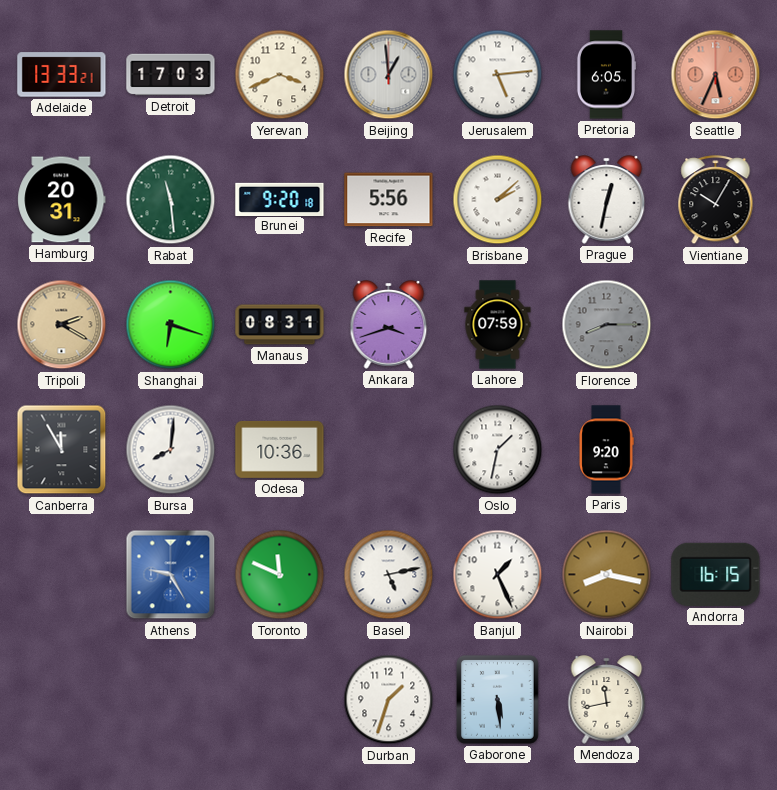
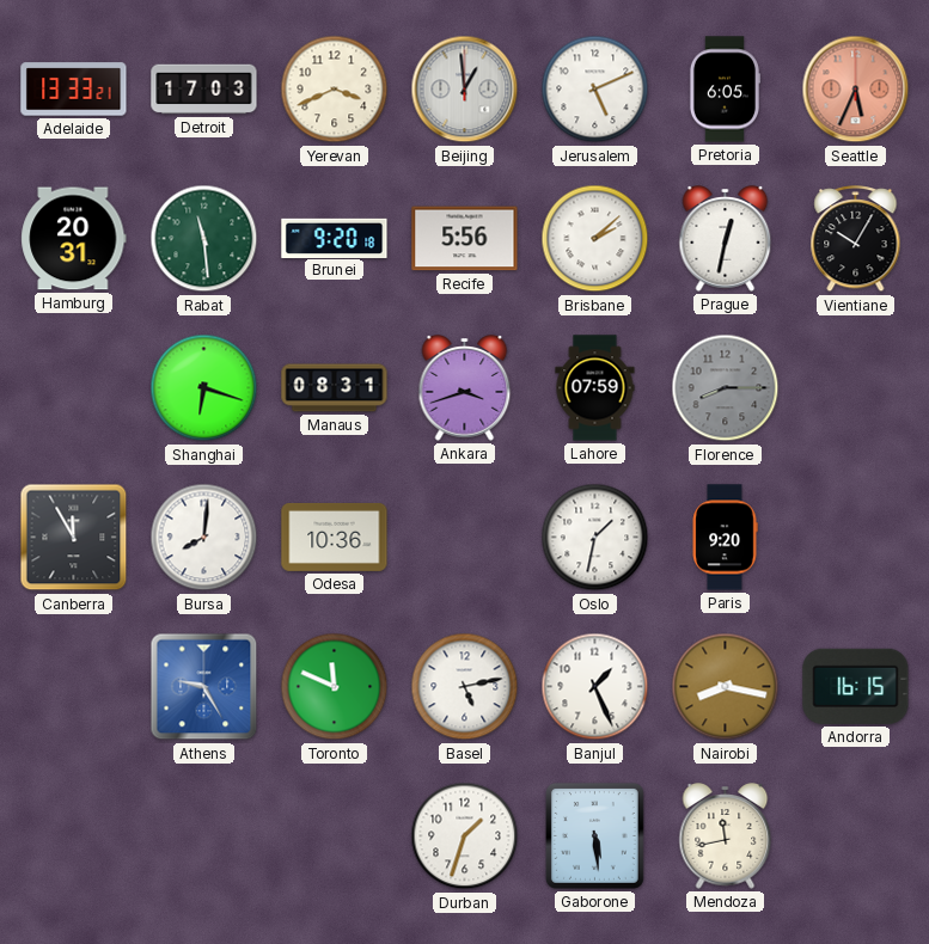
Jerusalem: 5:14 -> 5:11 (595, 90)
Tripoli: 2:20 -> none (62, 325)
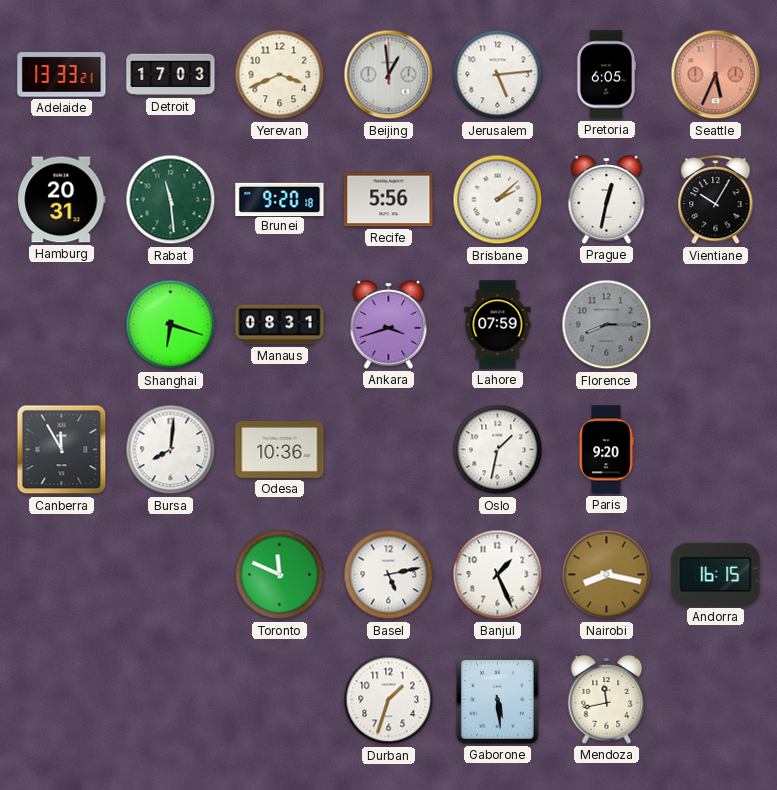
Jerusalem: 5:11 -> 5:14 (498, 75)
Athens: 9:25 -> none (204, 687)
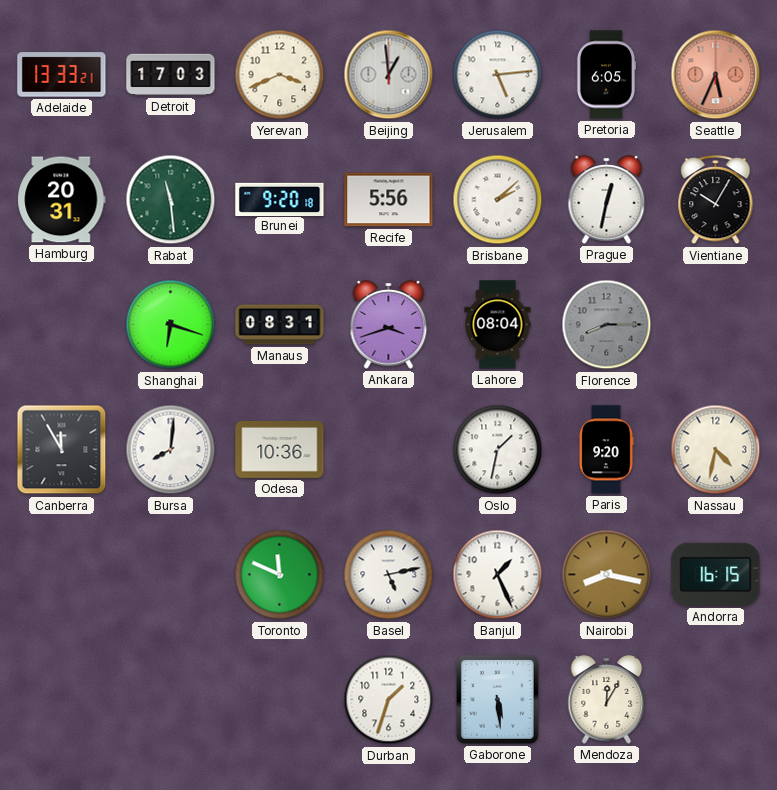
Lahore: 07:59 -> 08:04 (498, 325)
Nassau: none -> 4:32 (716, 450)
Mendoza: 11:43 -> 12:05 (607, 700)
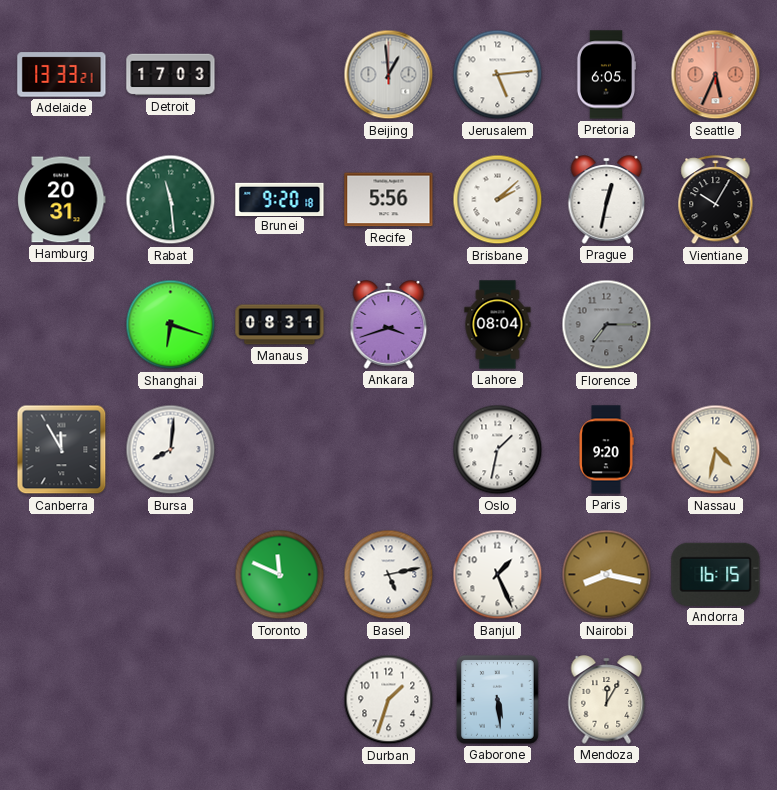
Yerevan: 3:41 -> none (280, 75)
Florence: 8:15 -> 7:15 (607, 325)
Odesa: 10:36 -> none (280, 449)
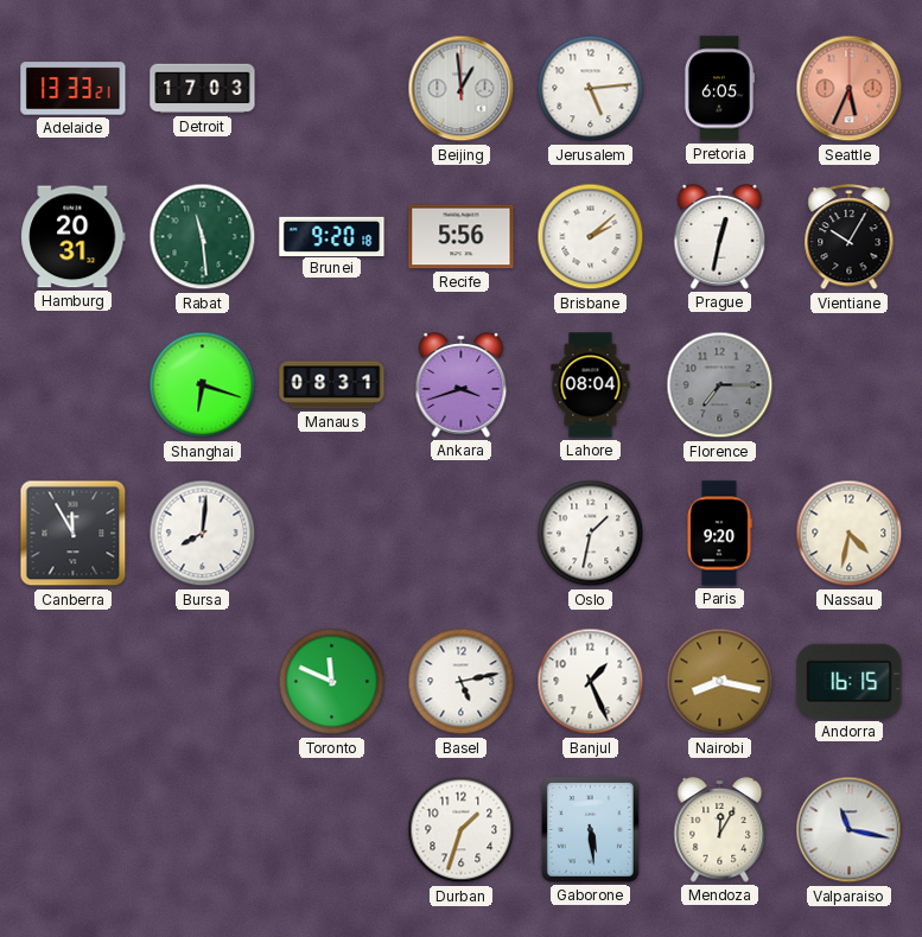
Valparaiso: none -> 11:17 (850, 830)
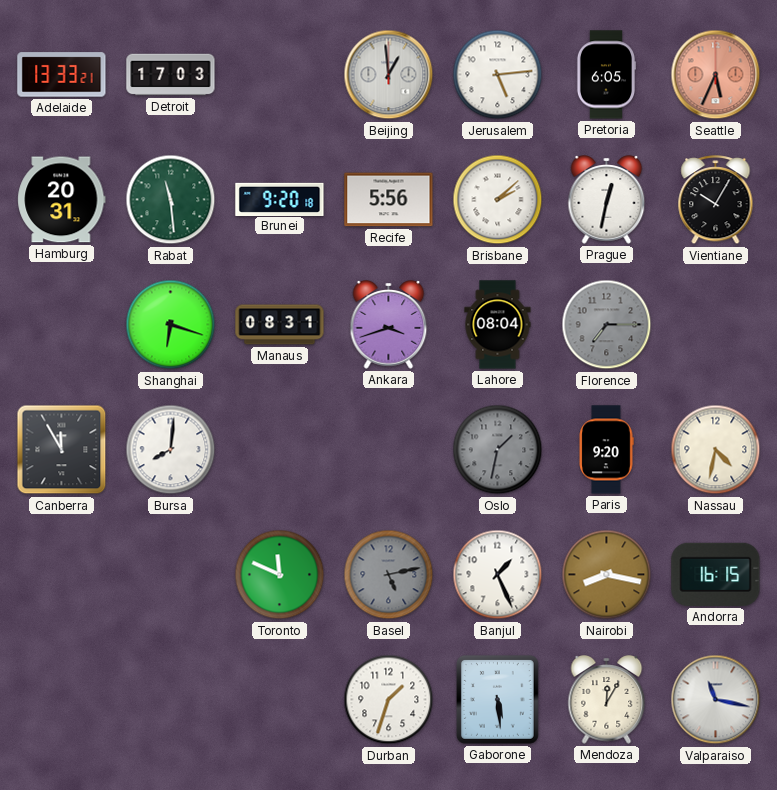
Oslo dial: white -> grey (498, 450)
Basel dial: white -> grey (389, 575)
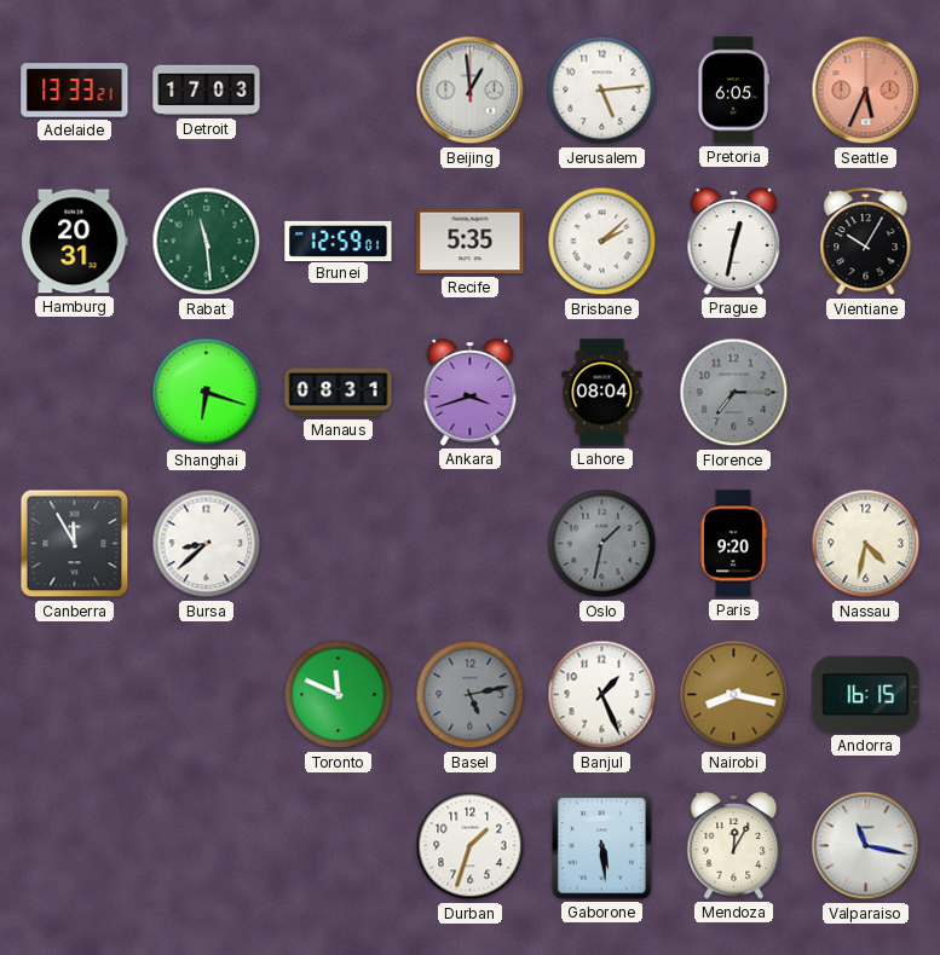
Brunei: 9:20 -> 12:59 (339, 241)
Recife: 5:56 -> 5:35 (471, 242)
Bursa: 8:01 -> 8:38 (207, 544)
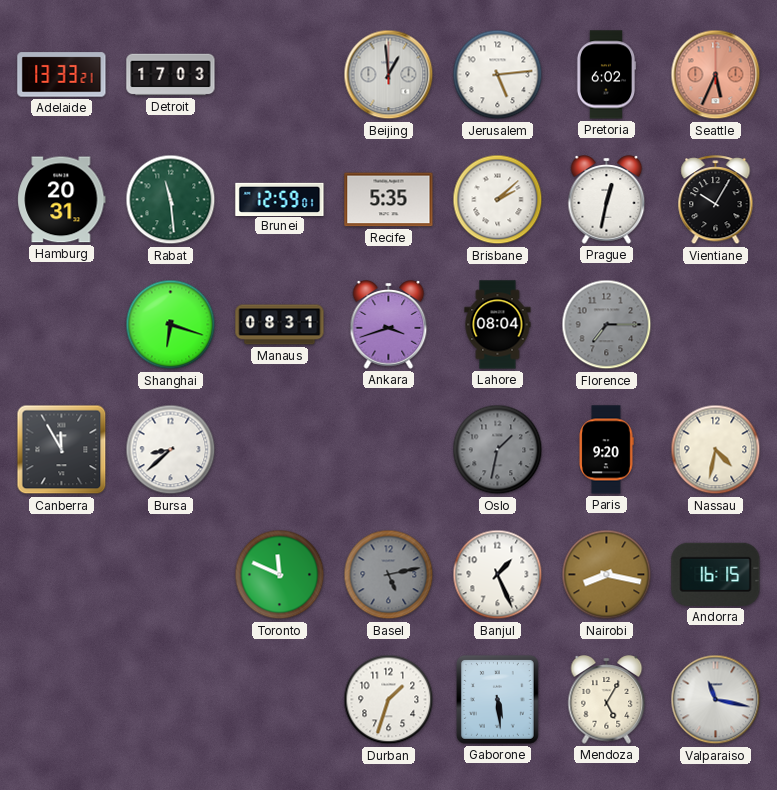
Pretoria: 6:05 -> 6:02 (605, 75)
Mendoza: 12:05 -> 5:05 (607, 700)
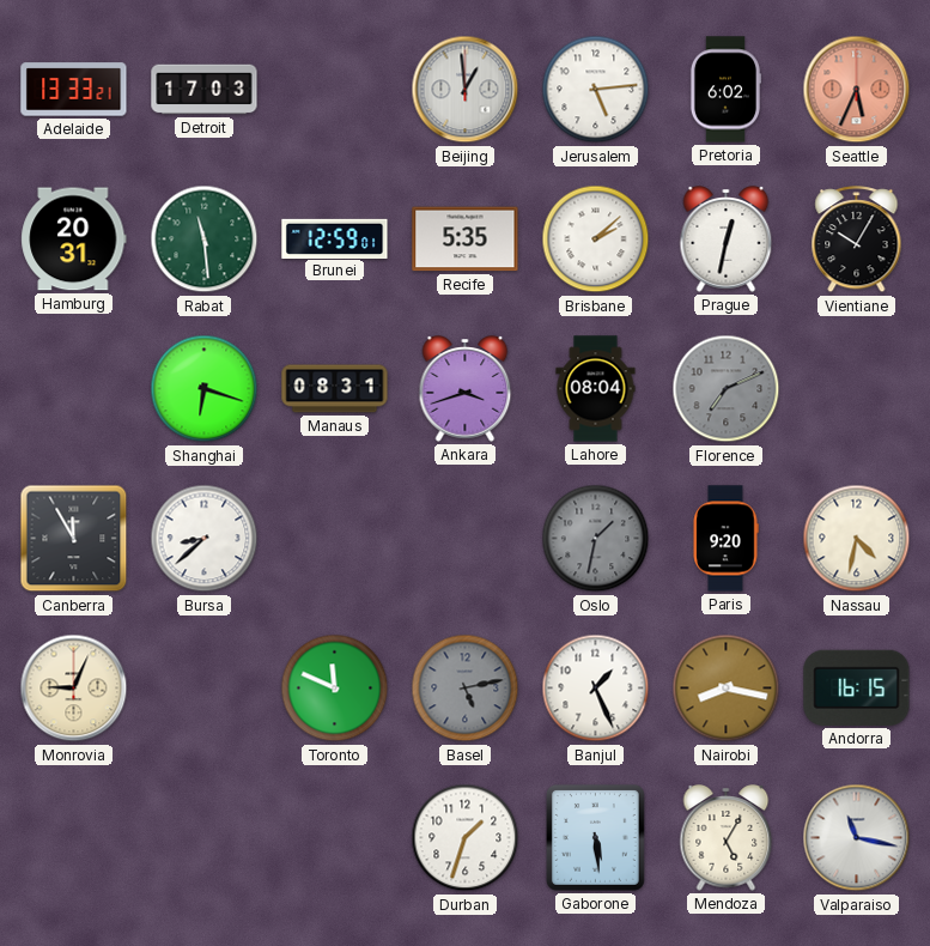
Florence: 7:15 -> 7:11 (727, 389)
Monrovia: none -> 9:04 (74, 689)
